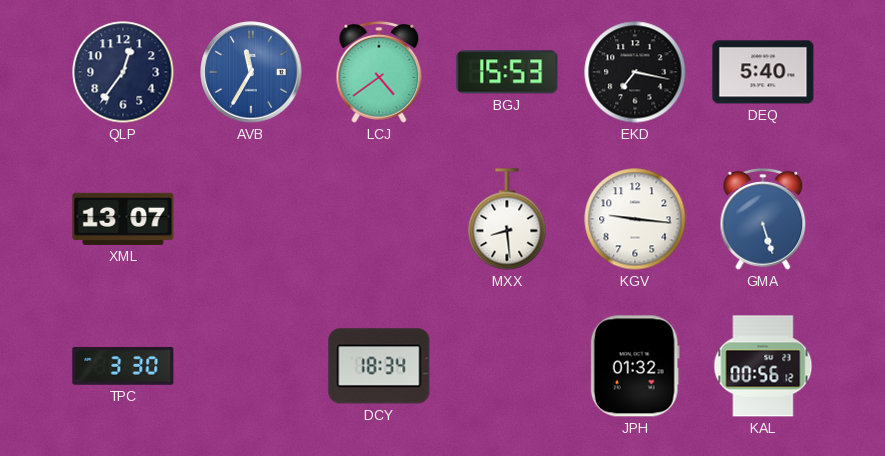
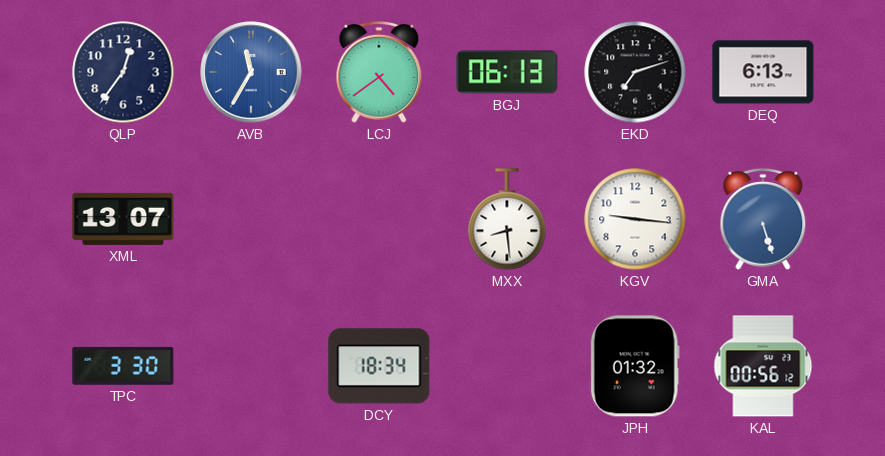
BGJ: 15:53 -> 06:13 (507, 72)
EKD: 7:17 -> 7:12 (635, 72)
DEQ: 5:40 -> 6:13 (763, 72)
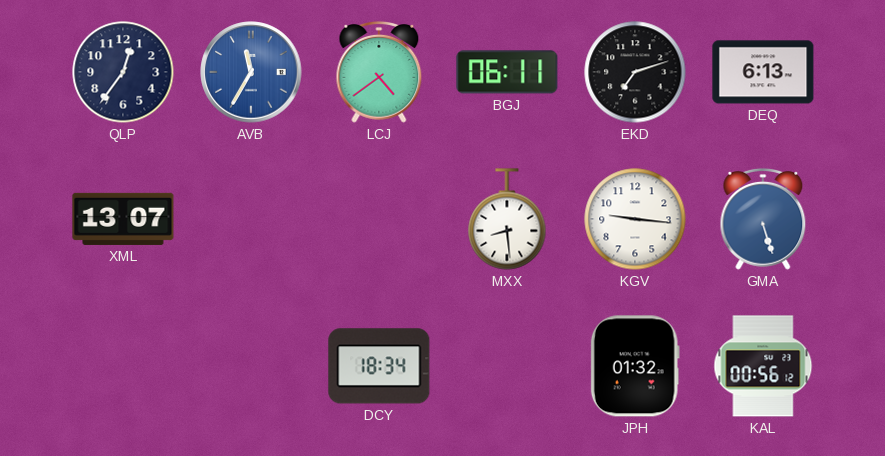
BGJ: 06:13 -> 06:11 (507, 72)
TPC: 3:30 -> none (123, 366)
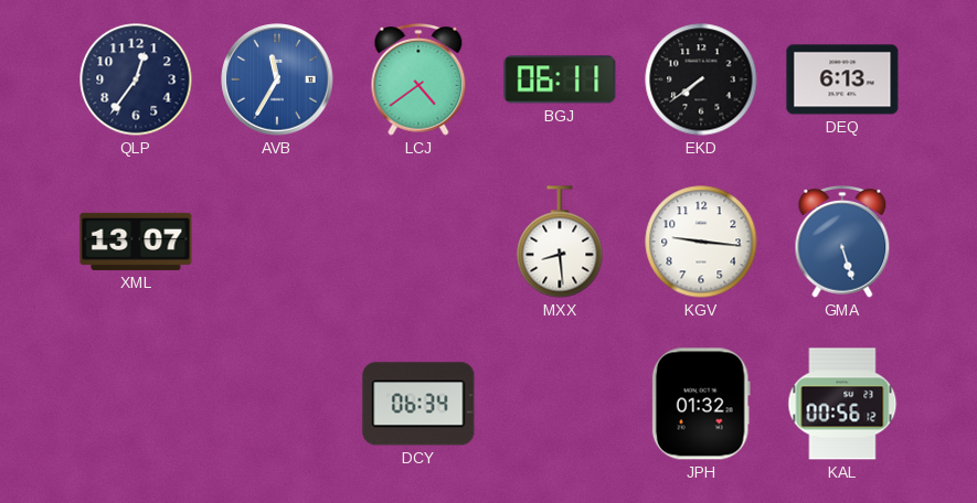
EKD: 7:12 -> 7:39 (701, 79)
DCY: 18:34 -> 06:34 (418, 404)
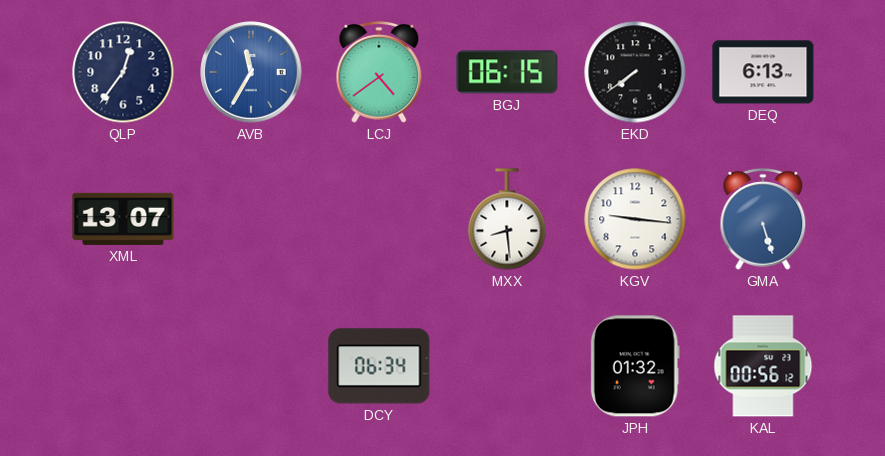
BGJ: 06:11 -> 06:15 (507, 72)
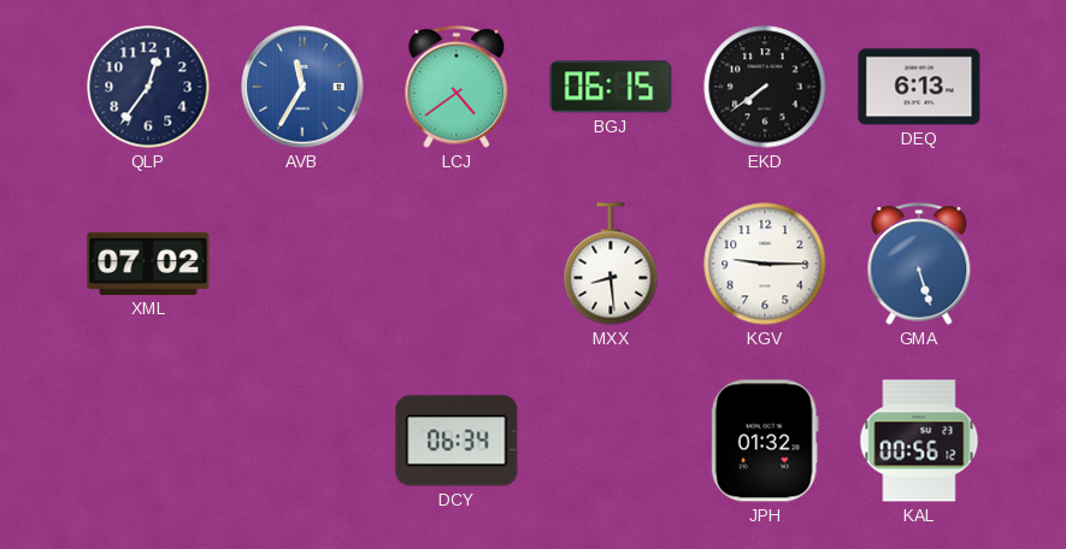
XML: 13:07 -> 07:02 (148, 264)
KGV: 9:16 -> 9:15 (765, 264)
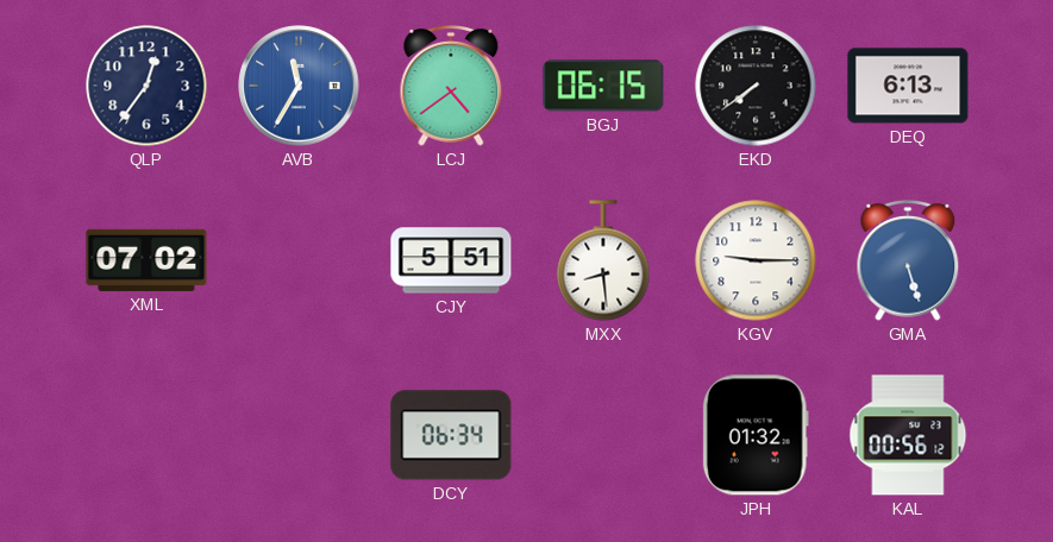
CJY: none -> 5:51 (451, 260)
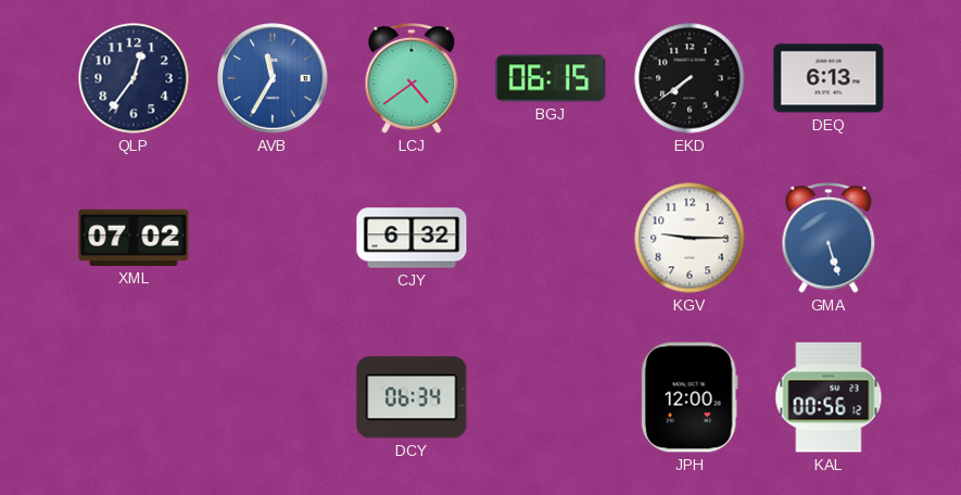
CJY: 5:51 -> 6:32 (412, 238)
MXX: 8:29 -> none (603, 260)
JPH: 01:32 -> 12:00 (690, 397)
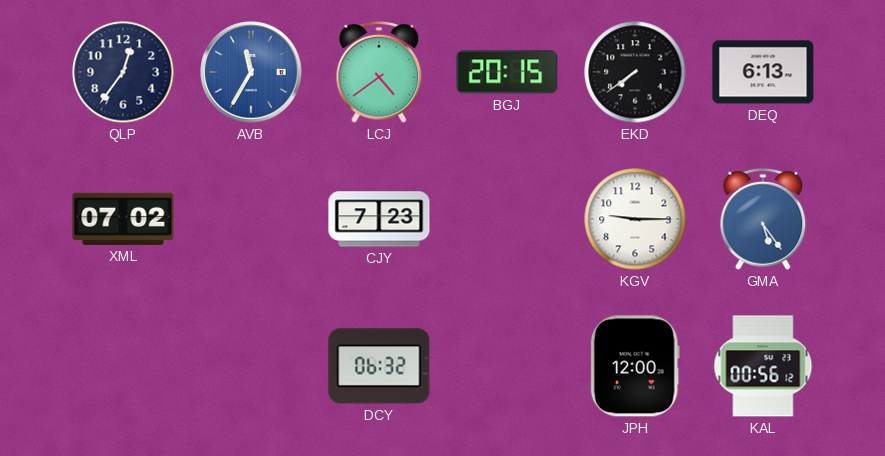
BGJ: 06:15 -> 20:15 (507, 72)
CJY: 6:32 -> 7:23 (379, 219)
GMA: 5:27 -> 5:24 (763, 219)
DCY: 06:34 -> 06:32 (379, 366)
